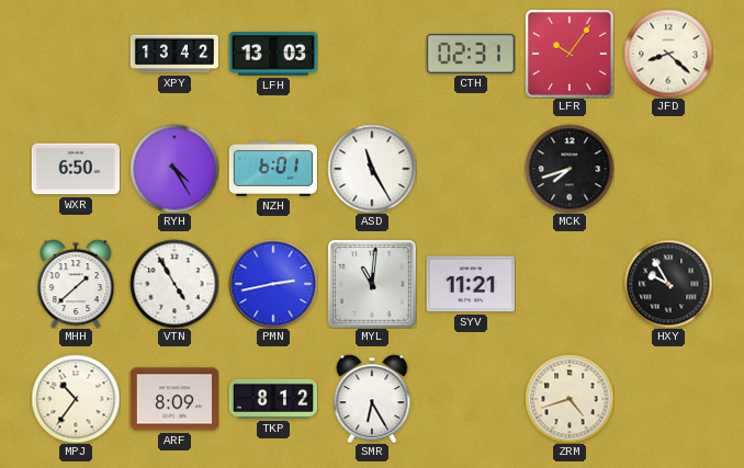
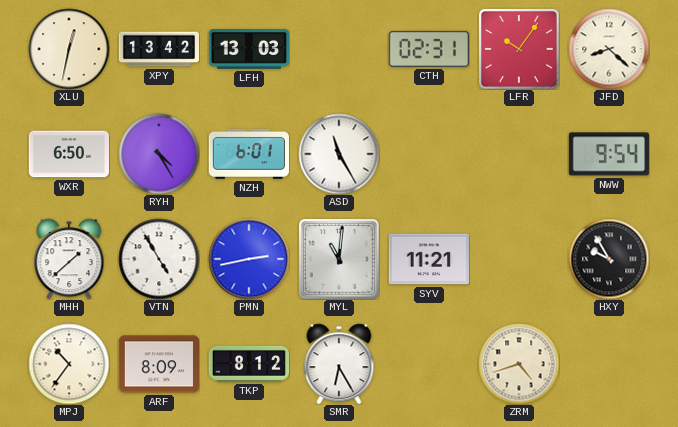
XLU: none -> 12:32 (69, 49)
MCK: 7:42 -> none (570, 169)
NWW: none -> 9:54 (609, 154)
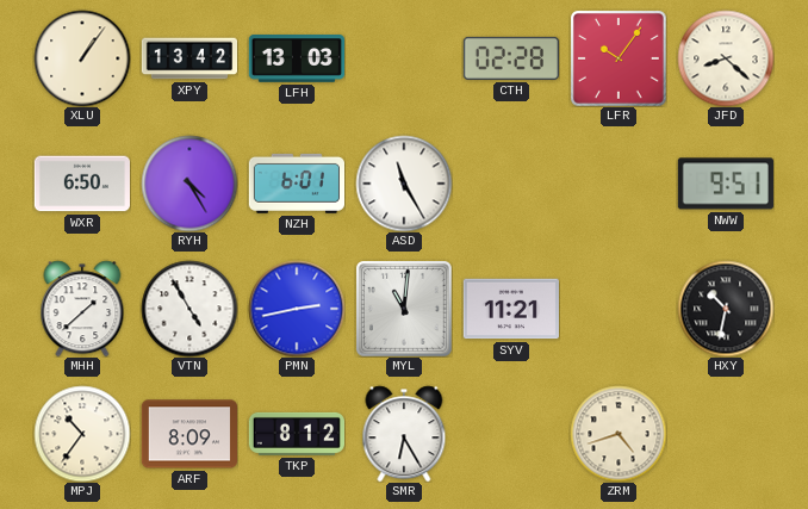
XLU: 12:32 -> 1:06 (82, 58)
CTH: 02:31 -> 02:28 (511, 58)
NWW: 9:54 -> 9:51 (726, 184)
HXY: 9:55 -> 10:32 (726, 309)
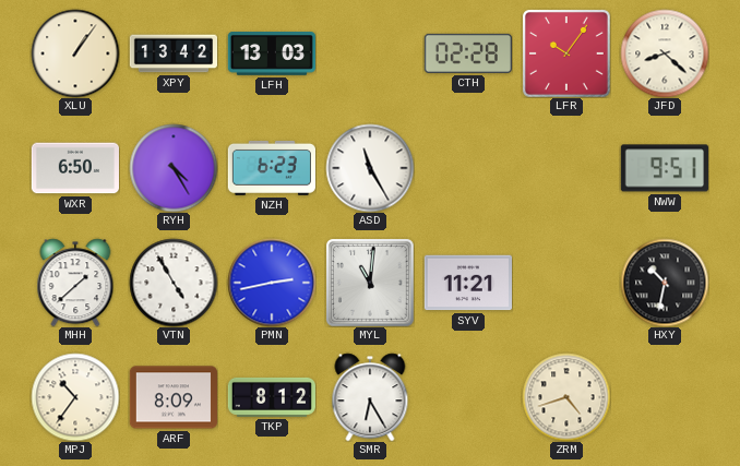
NZH: 6:01 -> 6:23 (271, 168)
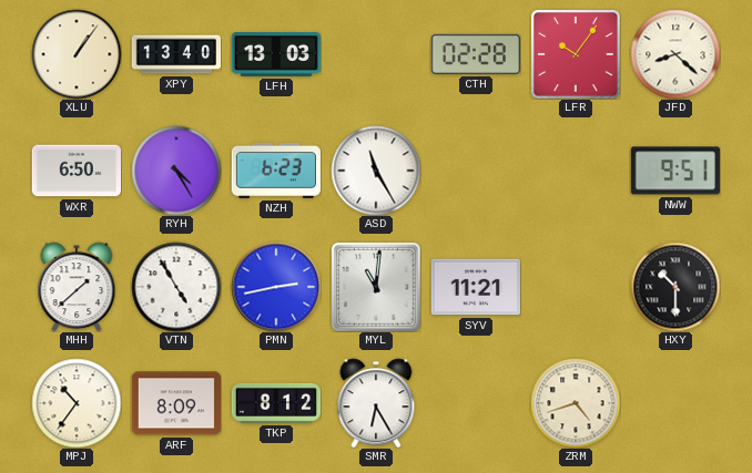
XPY: 13:42 -> 13:40 (175, 54)
HXY: 10:32 -> 10:30 (675, 287)
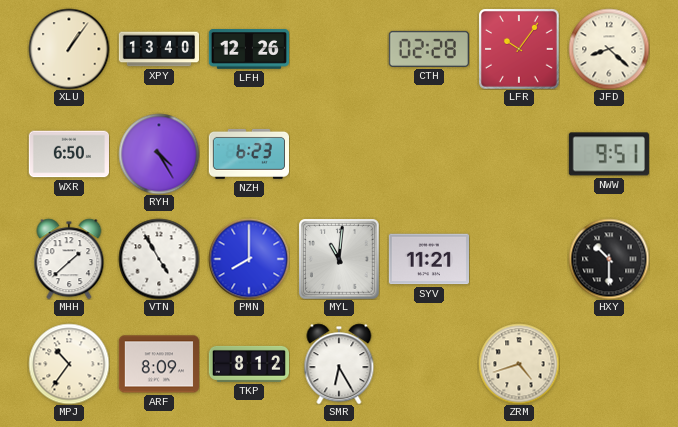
LFH: 13:03 -> 12:26 (248, 50)
ASD: 11:25 -> none (376, 171)
PMN: 2:43 -> 8:00 (249, 259)
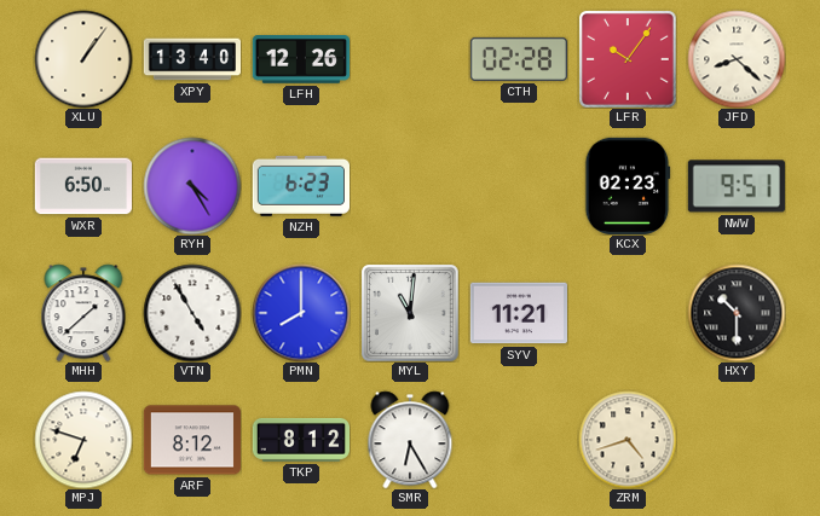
KCX: none -> 02:23 (628, 186)
MPJ: 10:36 -> 6:48 (83, 440)
ARF: 8:09 -> 8:12 (191, 440)
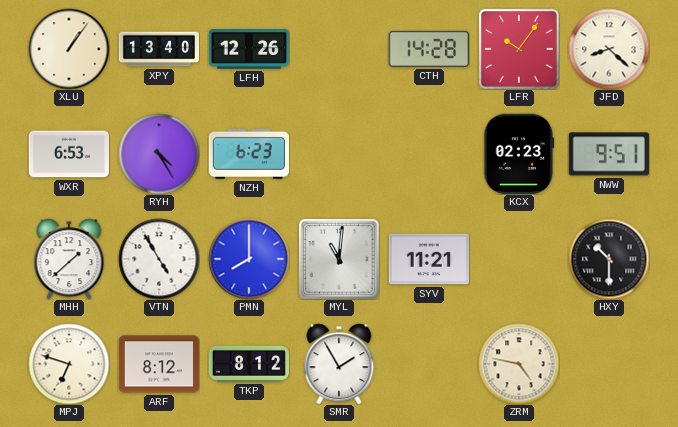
CTH: 02:28 -> 14:28 (429, 49)
WXR: 6:50 -> 6:53 (68, 154)
SMR: 6:25 -> 1:55 (339, 364)
ZRM: 4:42 -> 4:47 (519, 364)
